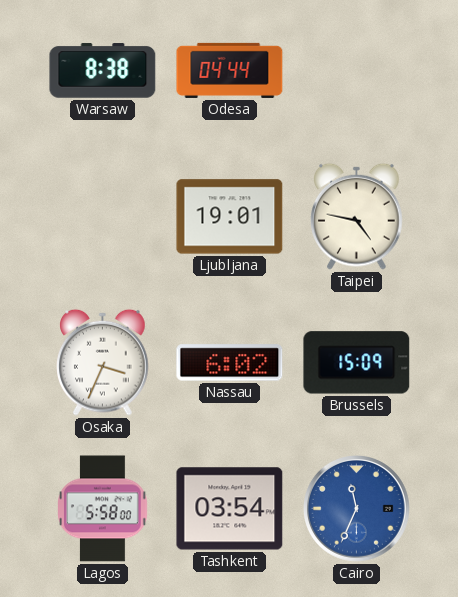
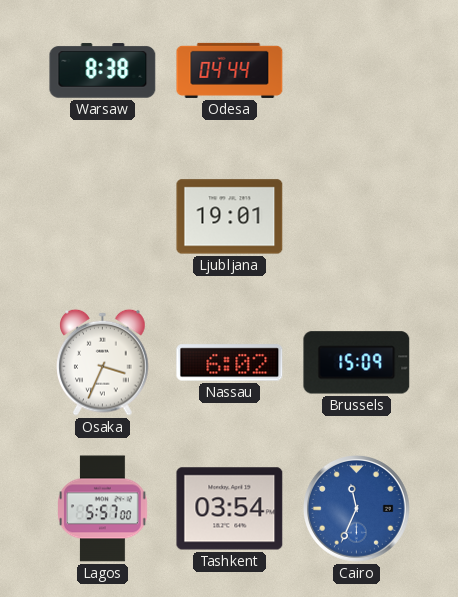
Taipei: 4:47 -> none (357, 216)
Lagos: 5:58 -> 5:57 (103, 509)
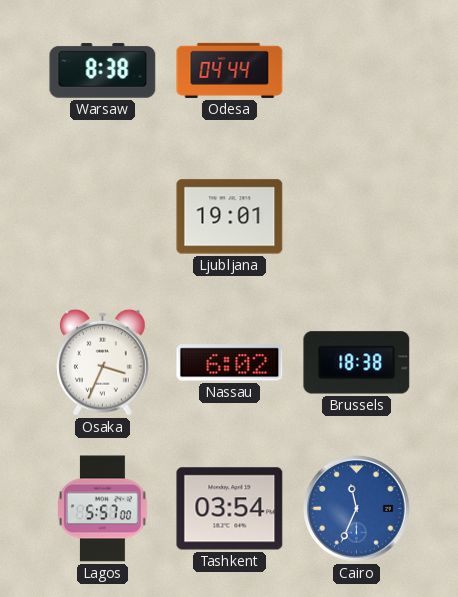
Brussels: 15:09 -> 18:38 (357, 363)
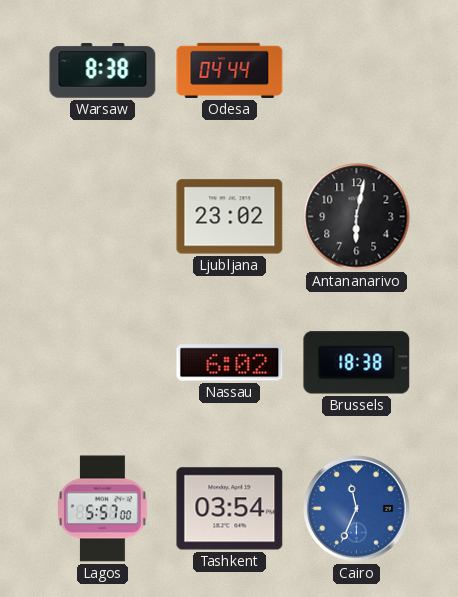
Ljubljana: 19:01 -> 23:02 (230, 217)
Antananarivo: none -> 6:02 (357, 217)
Osaka: 3:34 -> none (103, 362)
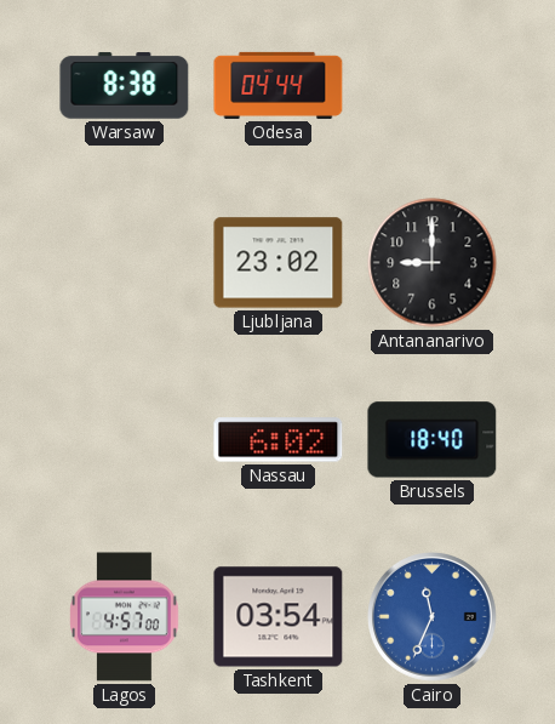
Antananarivo: 6:02 -> 9:00 (433, 263)
Brussels: 18:38 -> 18:40 (433, 440)
Lagos: 5:57 -> 4:57 (125, 617)
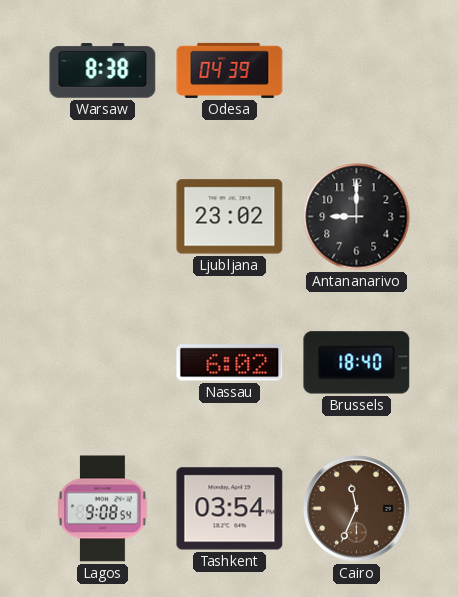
Odesa: 04:44 -> 04:39 (230, 70)
Lagos: 4:57 -> 9:08 (103, 509)
Cairo dial: blue -> brown (357, 509)
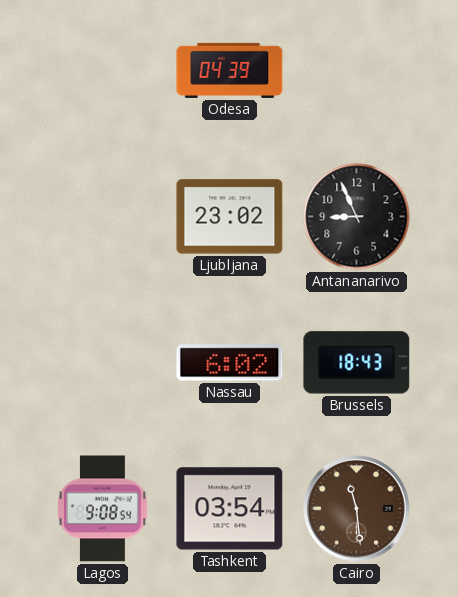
Warsaw: 8:38 -> none (103, 71)
Antananarivo: 9:00 -> 8:56 (357, 217)
Brussels: 18:40 -> 18:43 (357, 363)
Cairo: 11:34 -> 11:29 (357, 509)
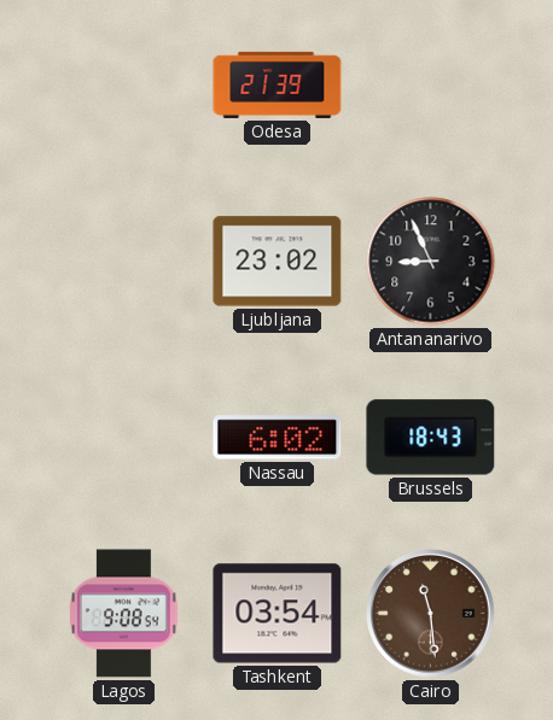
Odesa: 04:39 -> 21:39 (278, 84)
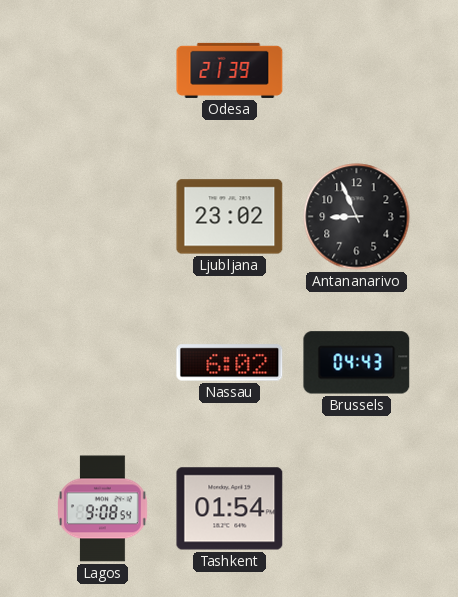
Brussels: 18:43 -> 04:43 (357, 363)
Tashkent: 03:54 -> 01:54 (230, 509)
Cairo: 11:29 -> none (431, 614)
